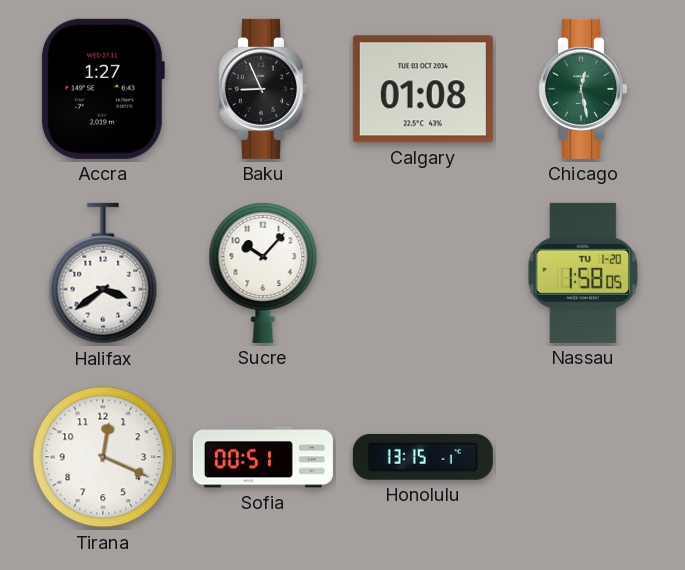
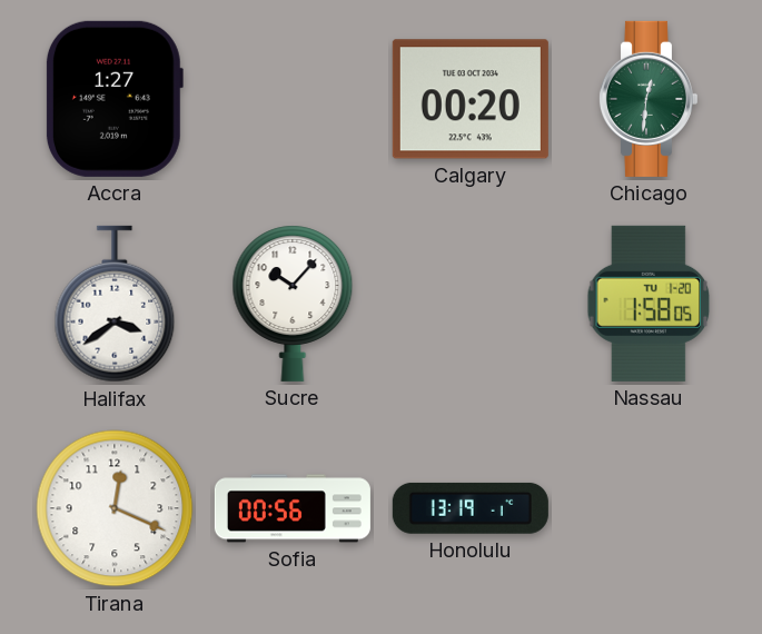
Baku: 8:56 -> none (262, 89)
Calgary: 01:08 -> 00:20 (471, 99)
Chicago: 12:28 -> 12:31 (647, 99)
Sofia: 00:51 -> 00:56 (293, 508)
Honolulu: 13:15 -> 13:19 (471, 508)
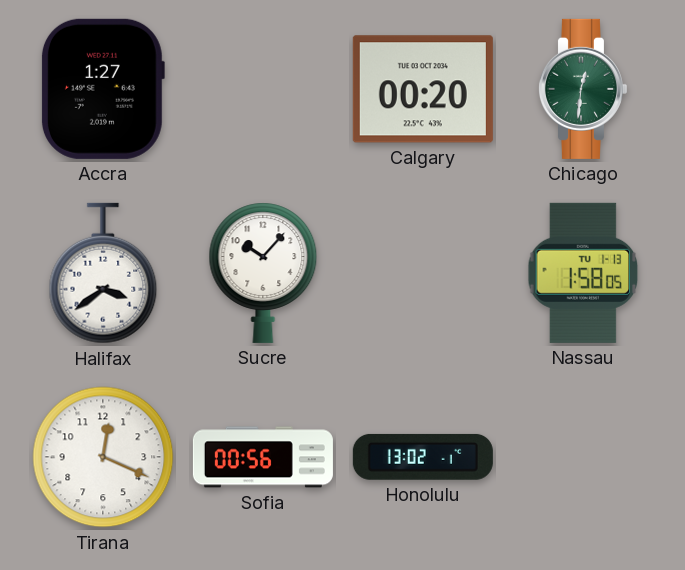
Nassau date: TU 1-20 -> TU 1-13 (583, 273)
Honolulu: 13:19 -> 13:02 (423, 457)
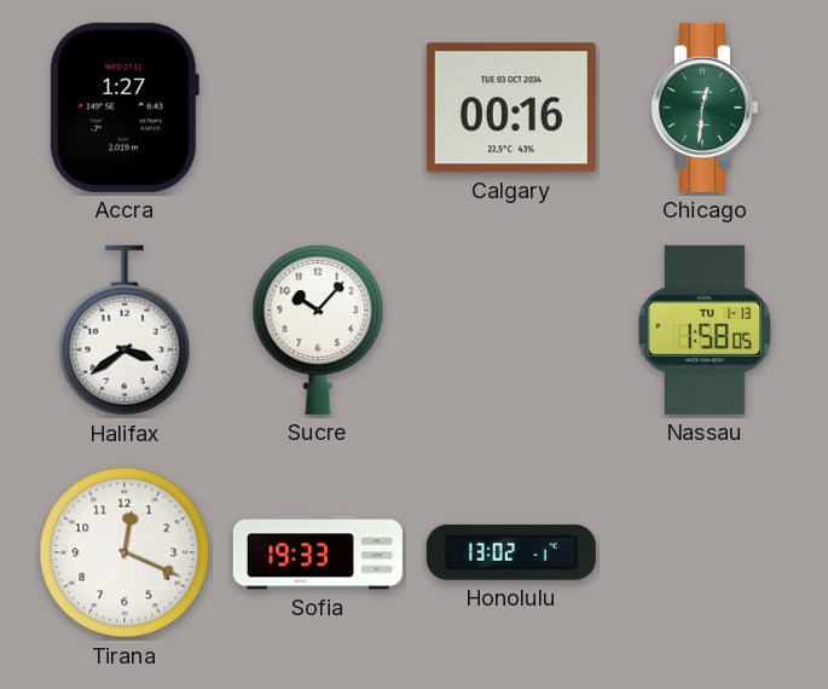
Calgary: 00:20 -> 00:16 (511, 108)
Sofia: 00:56 -> 19:33 (318, 552)
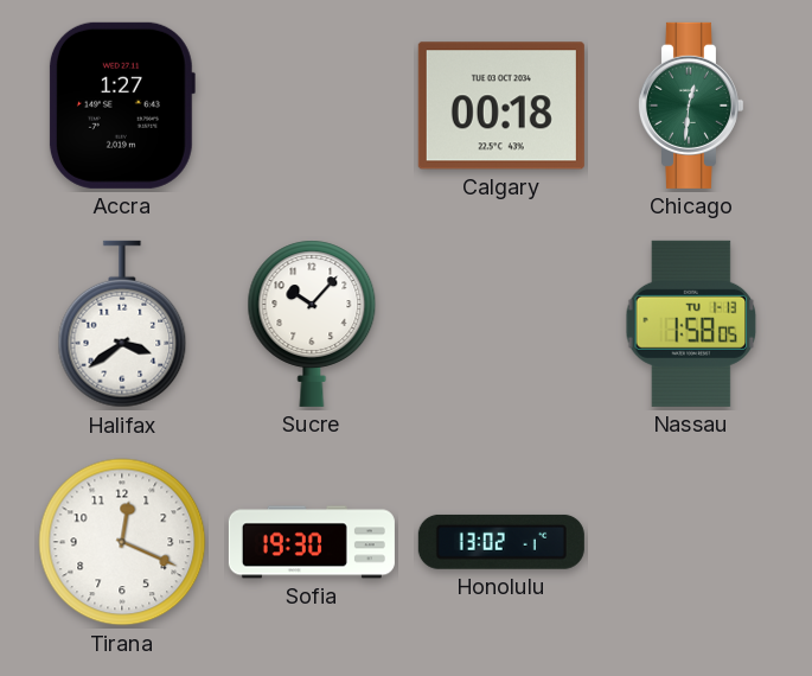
Calgary: 00:16 -> 00:18 (501, 106)
Sofia: 19:33 -> 19:30 (312, 542)
